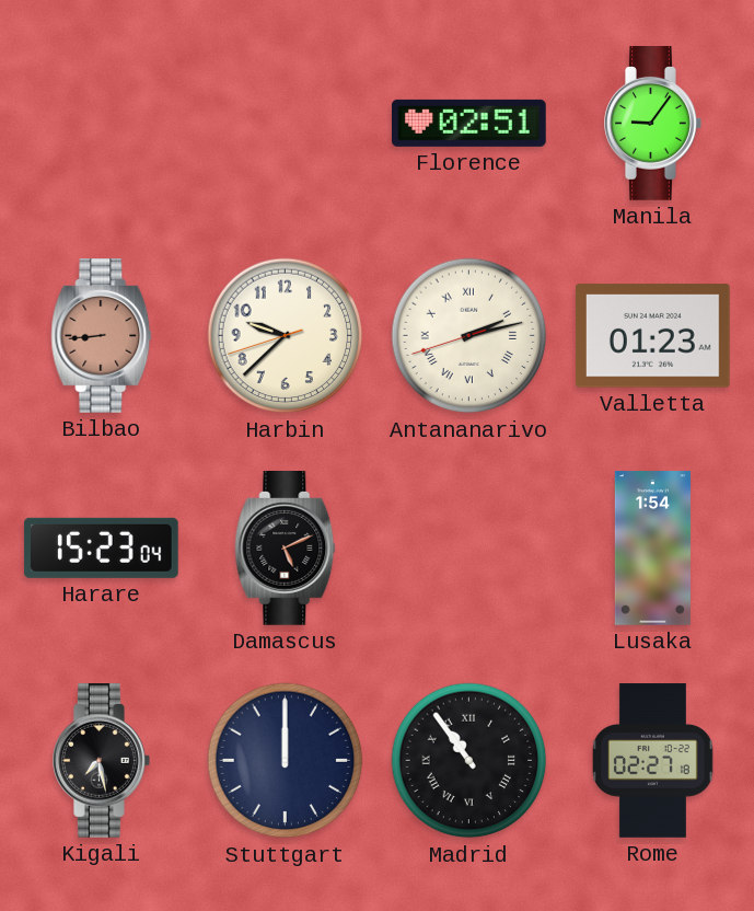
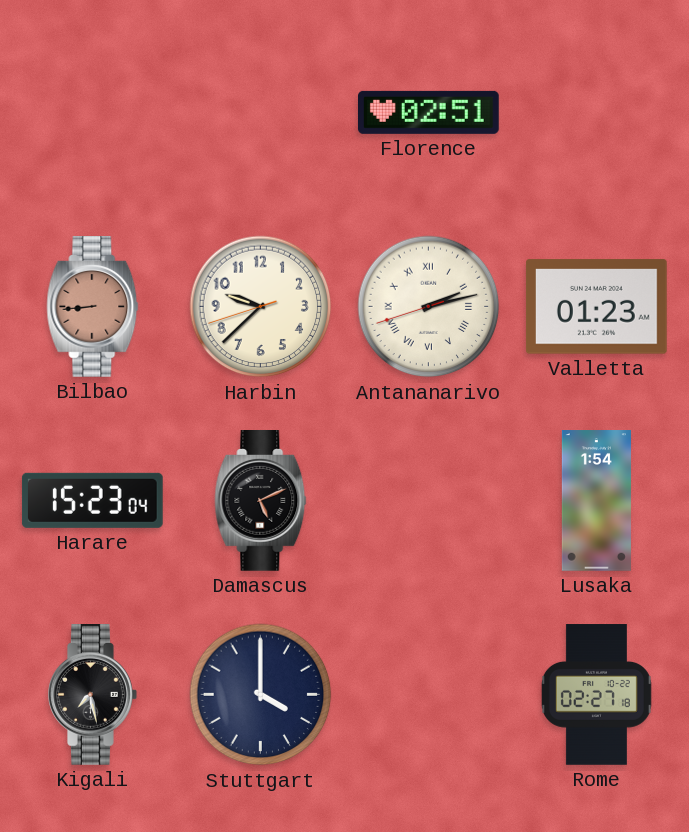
Manila: 9:06 -> none (653, 124)
Stuttgart: 12:00 -> 4:00 (261, 695)
Madrid: 10:54 -> none (469, 761)
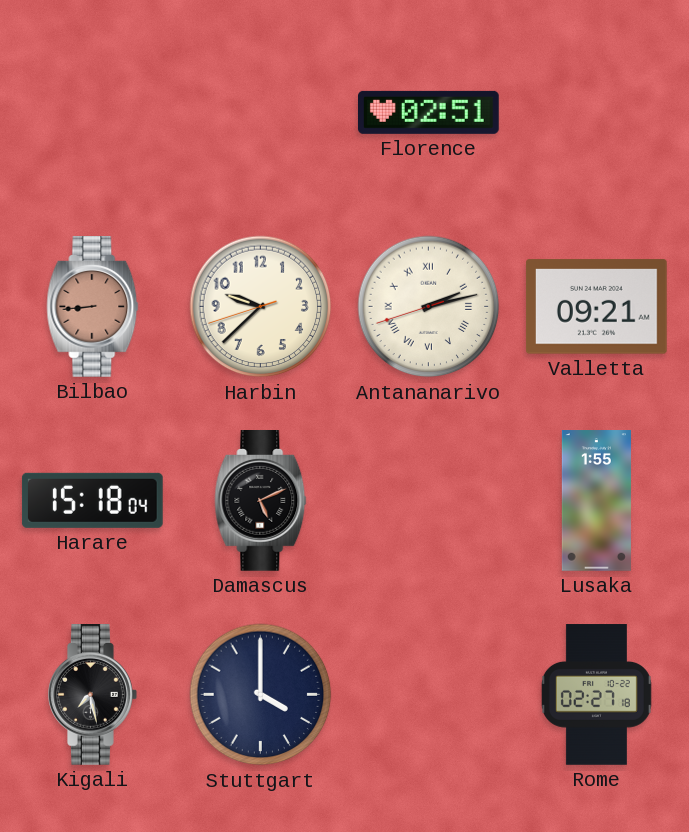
Valletta: 01:23 -> 09:21 (596, 307)
Harare: 15:23 -> 15:18 (92, 500)
Lusaka: 1:54 -> 1:55 (596, 501)
